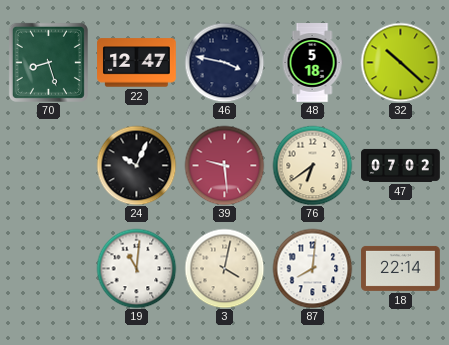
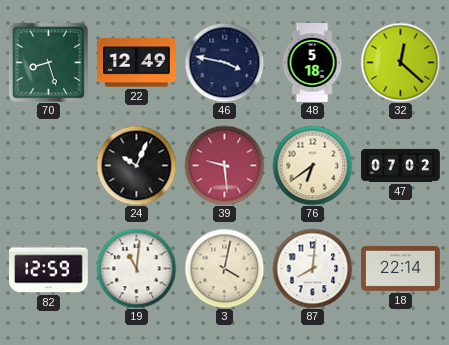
22: 12:47 -> 12:49 (137, 63)
32: 10:22 -> 12:22 (400, 62)
82: none -> 12:59 (49, 269)
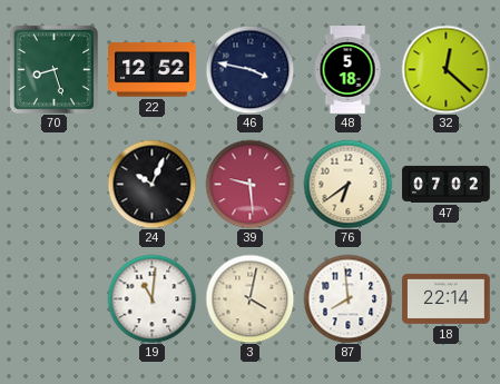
22: 12:49 -> 12:52 (153, 70)
82: 12:59 -> none (49, 269)
87: 8:01 -> 7:59 (347, 298)
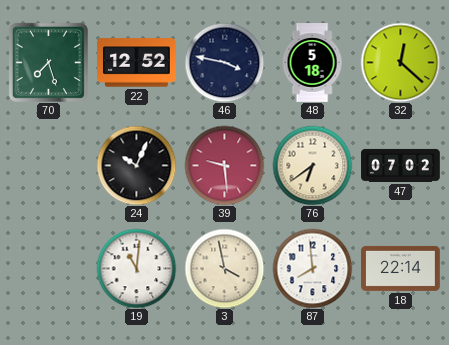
70: 8:27 -> 7:27 (48, 62)
3: 4:02 -> 3:58 (224, 268)
